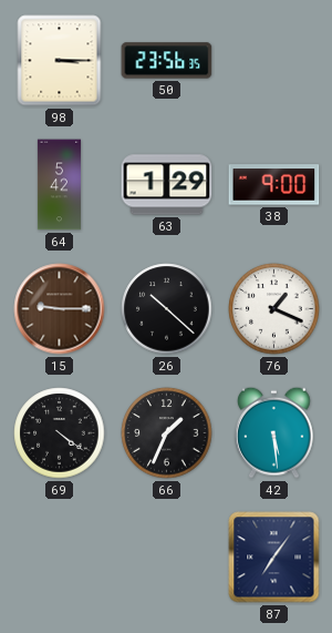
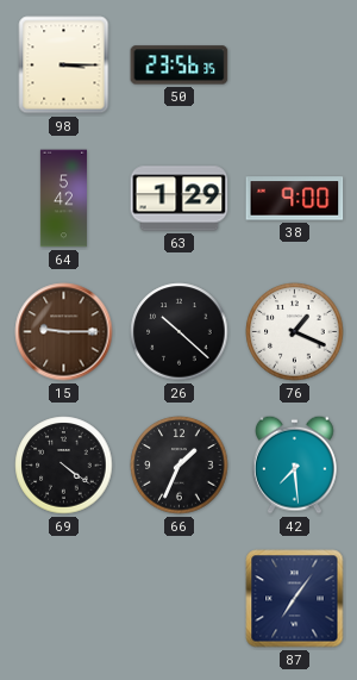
42: 5:29 -> 7:29 (294, 464)
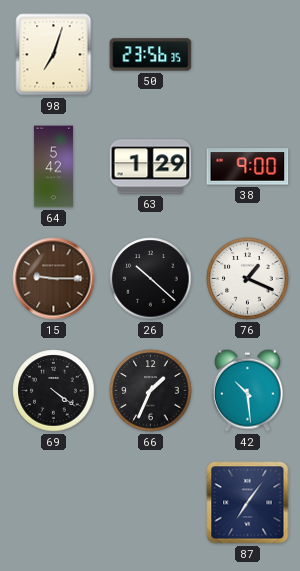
98: 3:15 -> 7:03 (54, 55)
42: 7:29 -> 10:29 (247, 390)
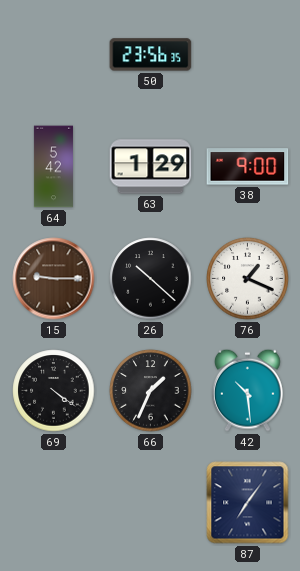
98: 7:03 -> none (54, 55)
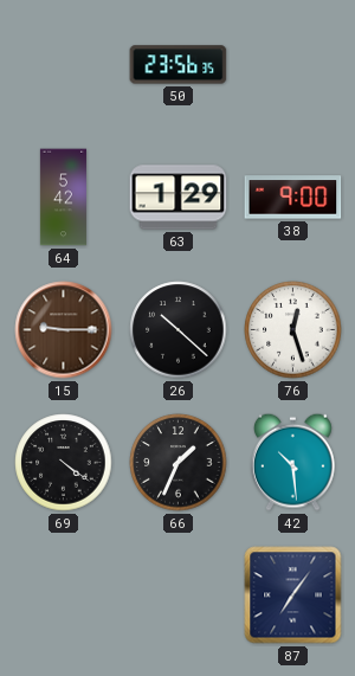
76: 1:19 -> 12:27 (293, 330)
